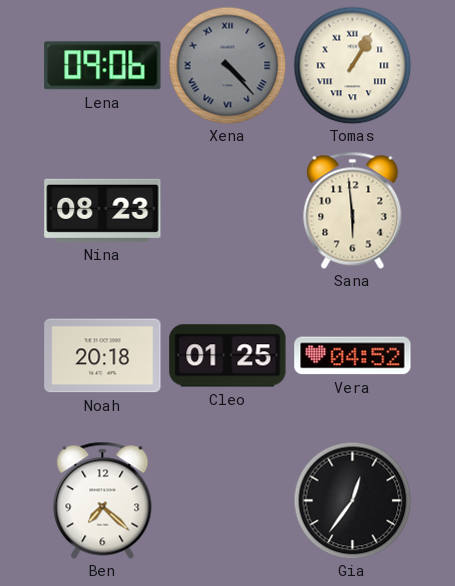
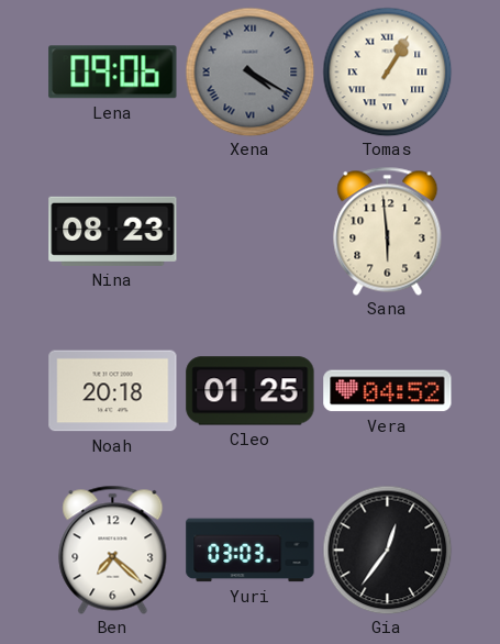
Xena: 4:23 -> 4:20 (249, 71)
Yuri: none -> 03:03 (251, 551)
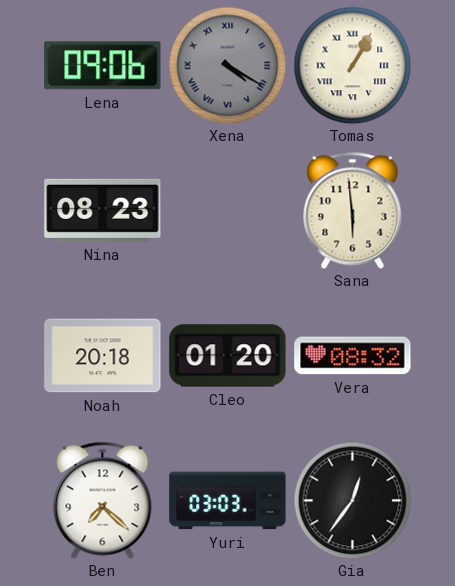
Cleo: 01:25 -> 01:20 (228, 356)
Vera: 04:52 -> 08:32 (353, 356)
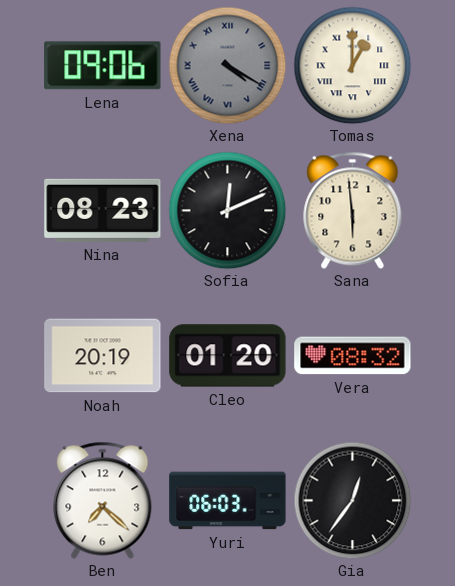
Tomas: 1:05 -> 1:00 (352, 65)
Sofia: none -> 12:11 (227, 210)
Noah: 20:18 -> 20:19 (103, 356)
Yuri: 03:03 -> 06:03 (228, 501)
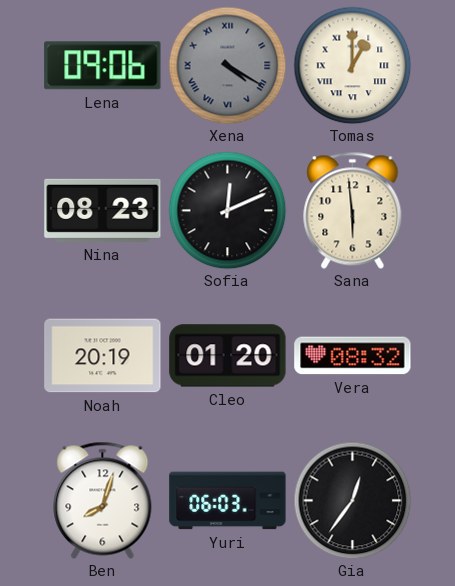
Ben: 7:22 -> 8:03 (103, 500)
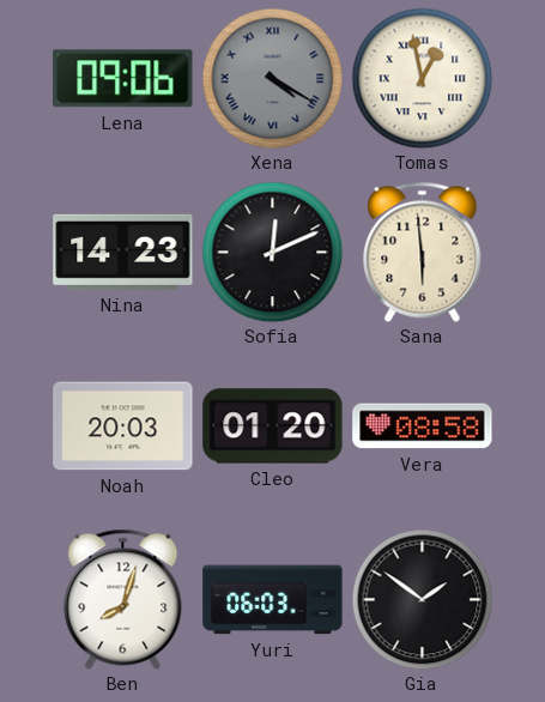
Tomas: 1:00 -> 12:58 (422, 78)
Nina: 08:23 -> 14:23 (123, 252)
Noah: 20:19 -> 20:03 (123, 426)
Vera: 08:32 -> 08:58 (423, 426)
Gia: 12:36 -> 1:51 (422, 599)
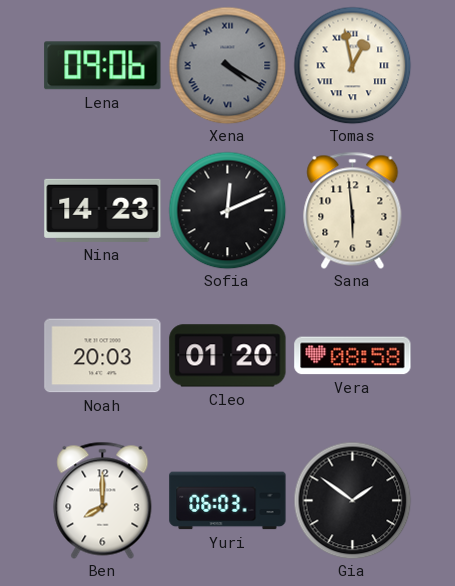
Ben: 8:03 -> 8:00 (103, 500)
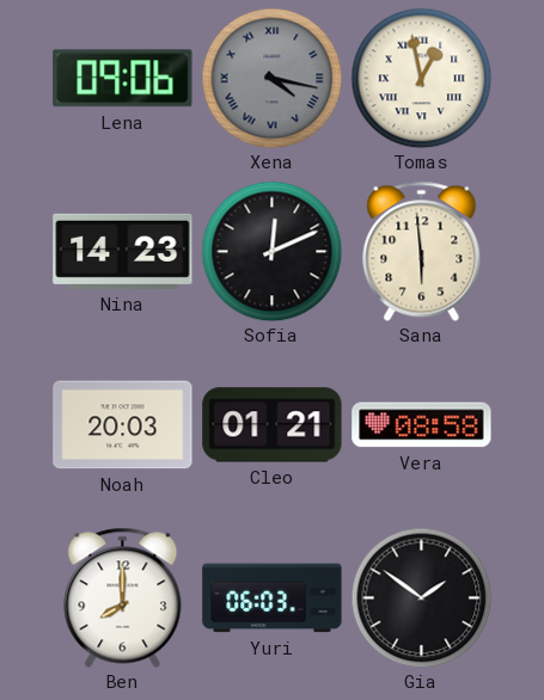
Xena: 4:20 -> 4:17 (271, 78)
Cleo: 01:20 -> 01:21 (273, 425)
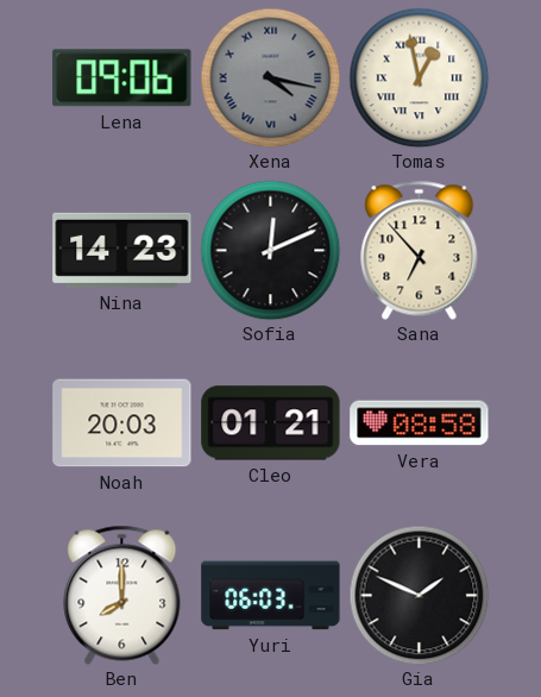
Sana: 5:59 -> 6:53 (420, 250)
Gia: 1:51 -> 1:49 (419, 595)
